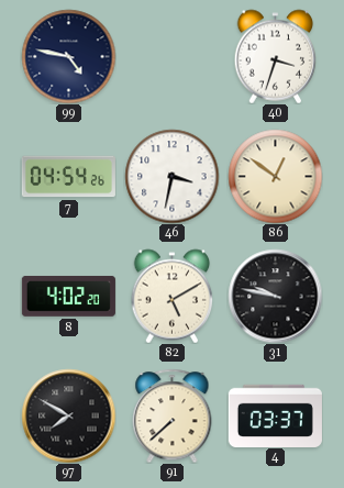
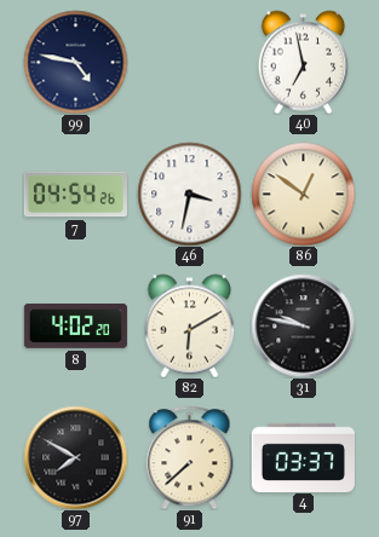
40: 3:33 -> 6:58 (304, 62)
82: 5:10 -> 6:10 (190, 325)
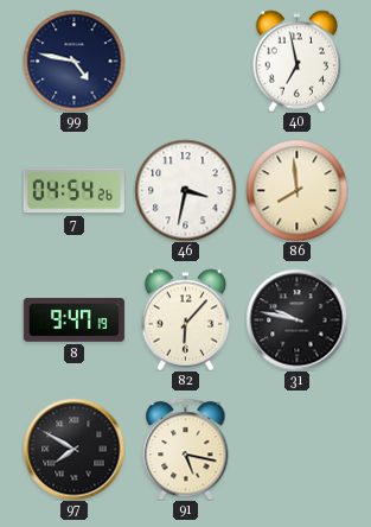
86: 12:51 -> 7:59 (296, 190)
8: 4:02 -> 9:47 (73, 319)
82: 6:10 -> 6:07 (186, 319)
91: 7:38 -> 5:17 (186, 449)
4: 03:37 -> none (303, 457)
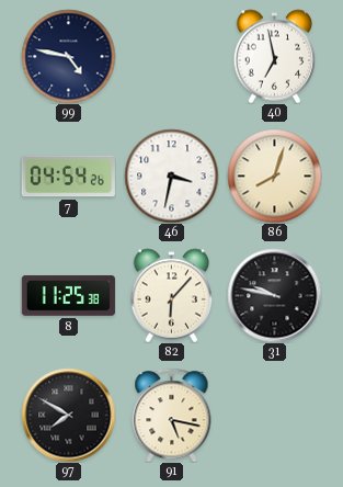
86: 7:59 -> 8:03 (274, 175)
8: 9:47 -> 11:25 (68, 295)
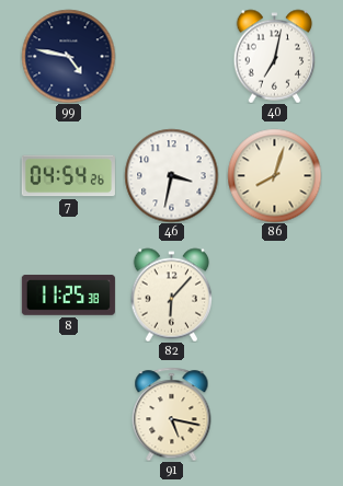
40: 6:58 -> 7:02 (275, 56)
31: 9:47 -> none (274, 295)
97: 7:50 -> none (68, 415)
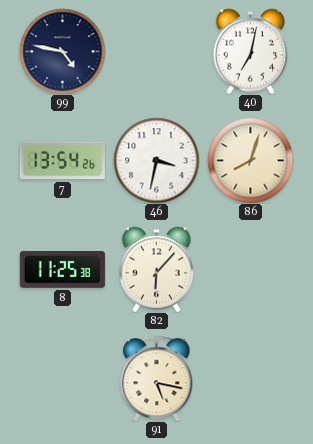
7: 04:54 -> 13:54 (62, 161)
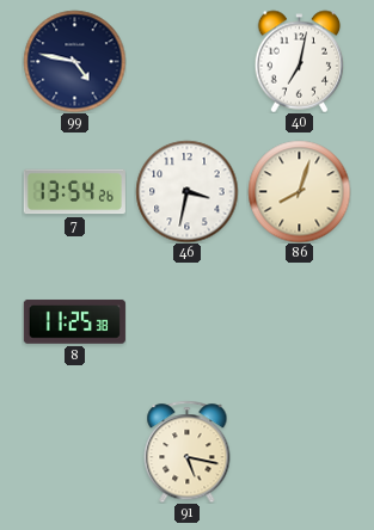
82: 6:07 -> none (157, 269)
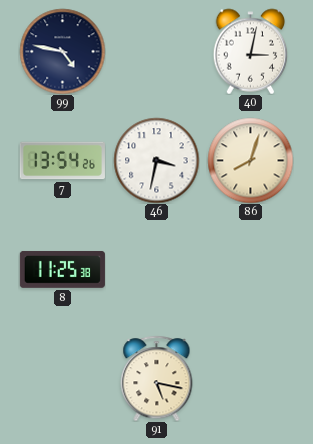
40: 7:02 -> 3:02 (251, 51)
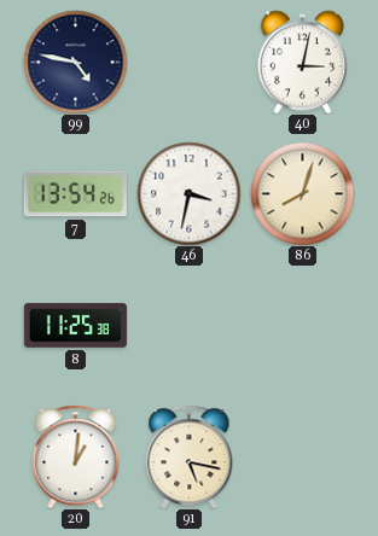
20: none -> 1:01 (76, 456)
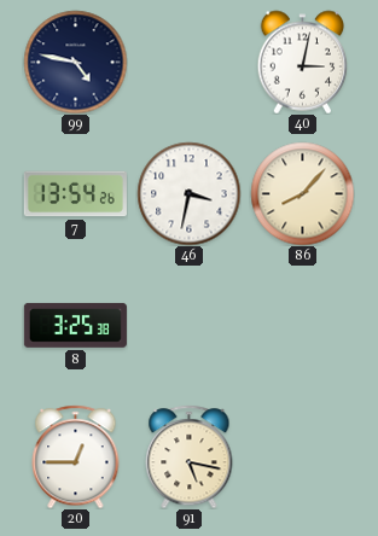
86: 8:03 -> 8:07 (302, 193)
8: 11:25 -> 3:25 (75, 325)
20: 1:01 -> 12:45 (76, 456)
